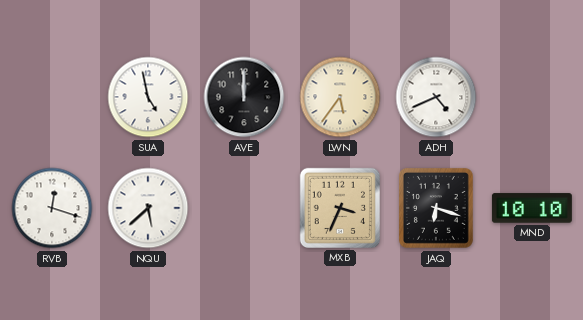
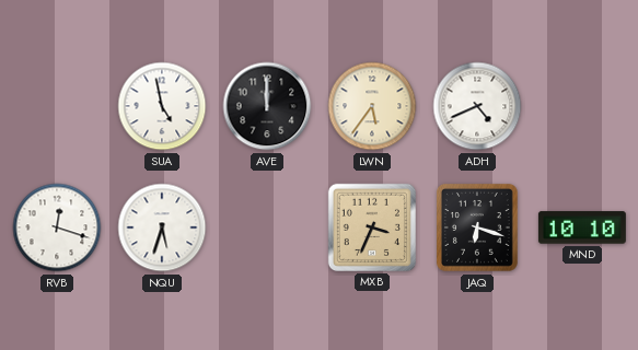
NQU: 5:38 -> 5:33 (162, 227)
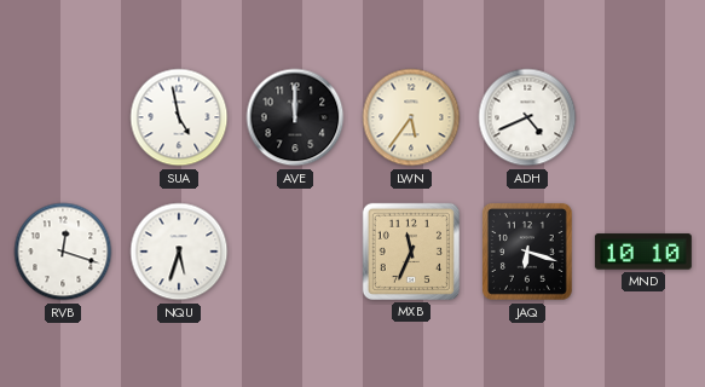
MXB: 3:34 -> 11:34 (411, 252)
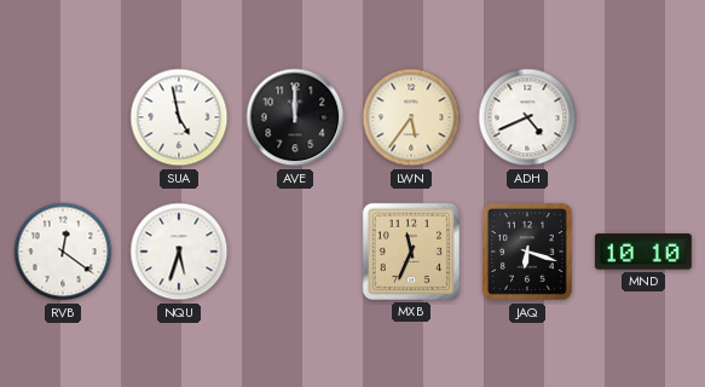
RVB: 12:18 -> 12:21 (63, 252)
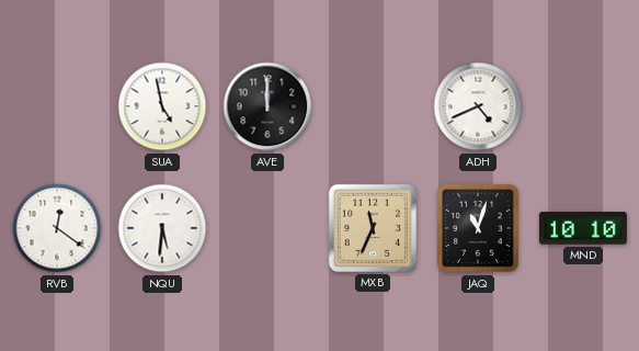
LWN: 5:36 -> none (411, 117)
NQU: 5:33 -> 5:31 (162, 228)
JAQ: 6:18 -> 11:03 (478, 228)
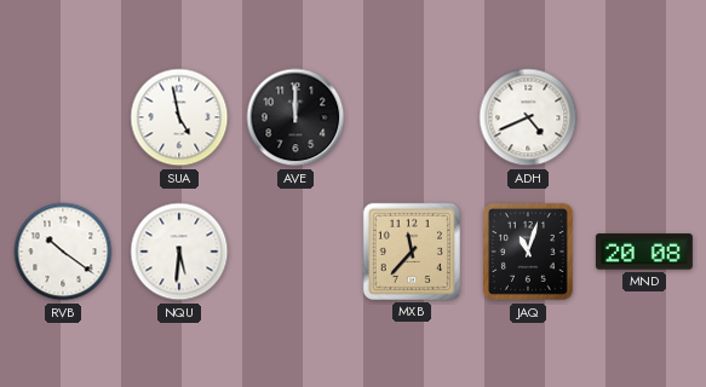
RVB: 12:21 -> 10:21 (63, 252)
MXB: 11:34 -> 11:37 (412, 252)
MND: 10:10 -> 20:08 (644, 252)
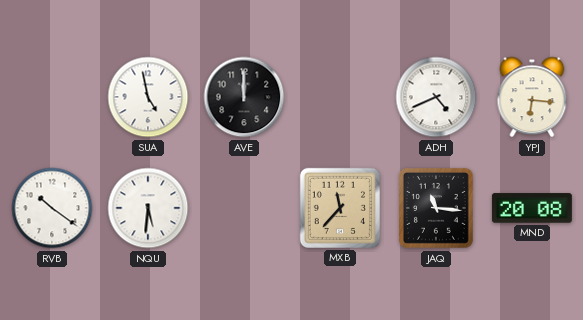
YPJ: none -> 6:16 (532, 97)
JAQ: 11:03 -> 11:16 (436, 208)
